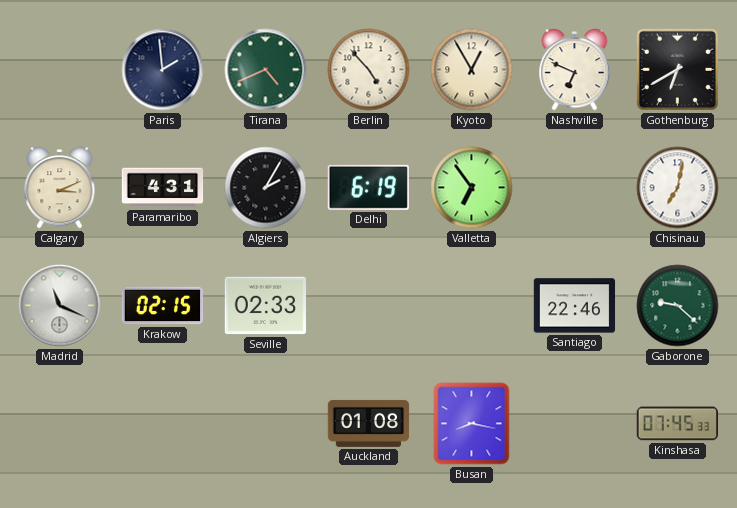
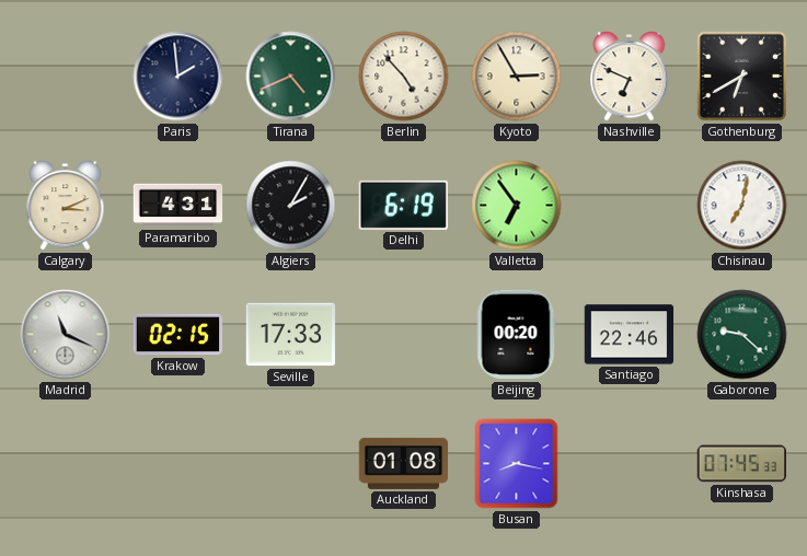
Kyoto: 12:55 -> 2:55 (517, 77)
Seville: 02:33 -> 17:33 (291, 335)
Beijing: none -> 00:20 (516, 335)
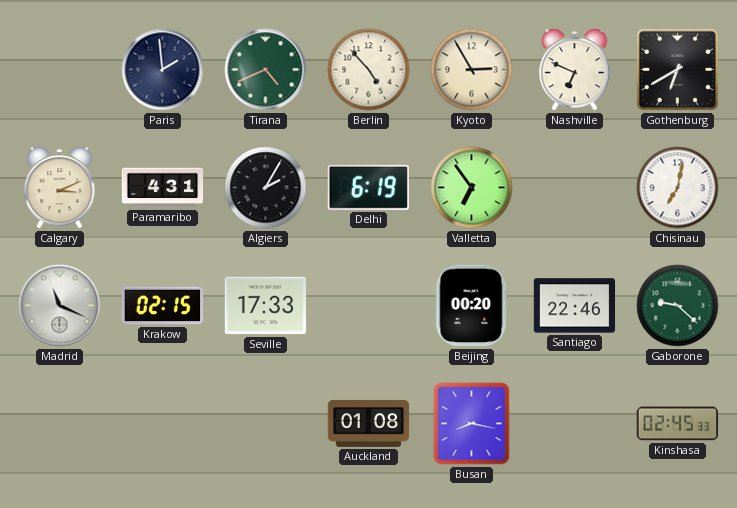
Kinshasa: 07:45 -> 02:45 (678, 424)
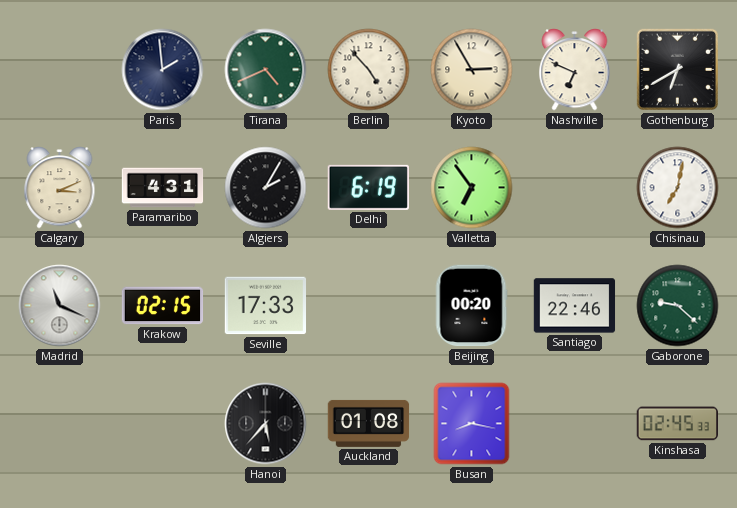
Hanoi: none -> 5:37 (266, 424)
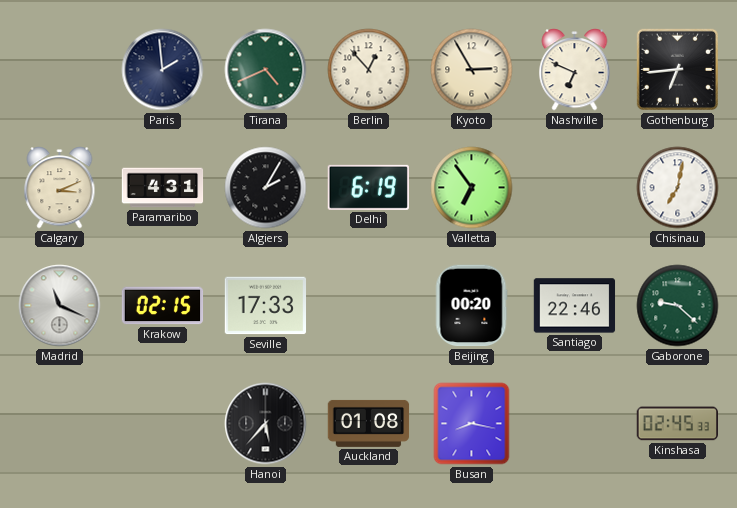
Berlin: 4:53 -> 12:53 (369, 70)
Gothenburg: 6:40 -> 6:44 (677, 69)
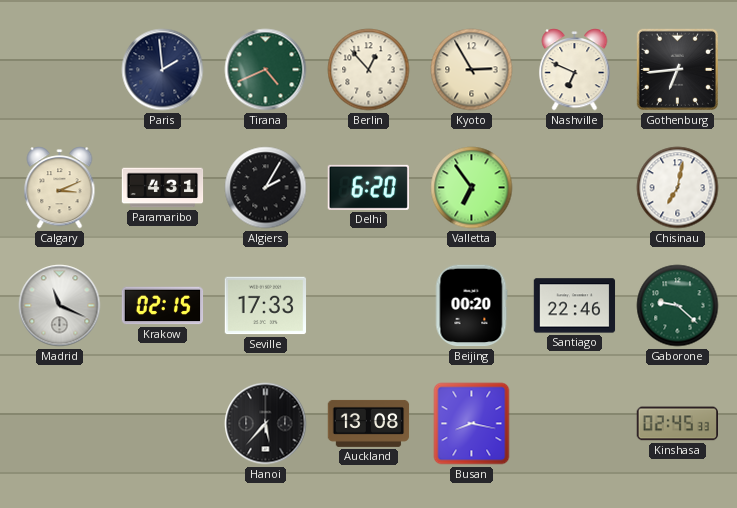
Delhi: 6:19 -> 6:20 (368, 187)
Auckland: 01:08 -> 13:08 (369, 423)
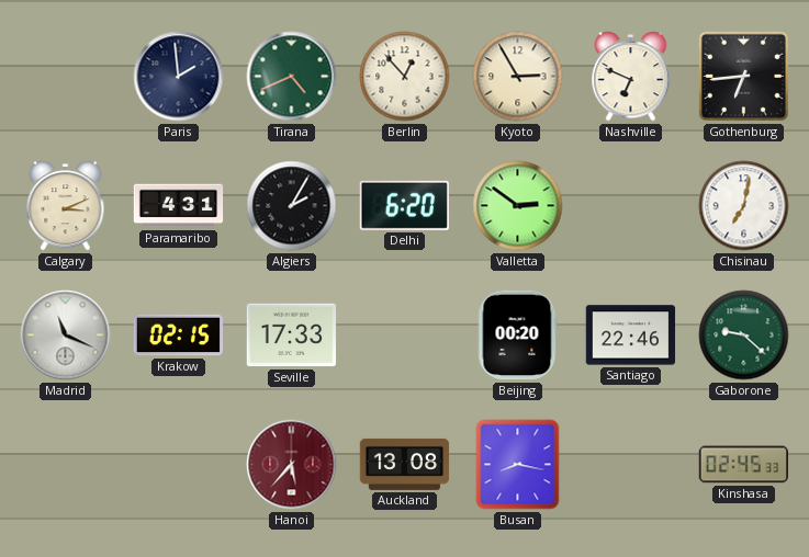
Valletta: 6:54 -> 2:51 (518, 206)
Hanoi dial: black -> burgundy (292, 465)
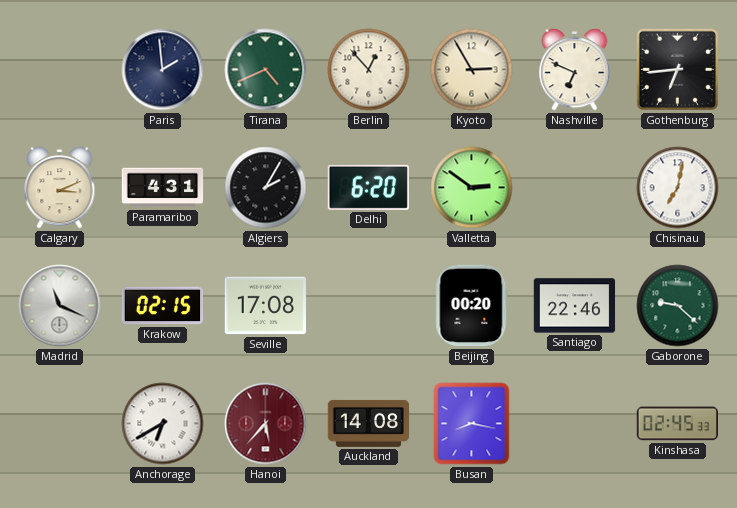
Seville: 17:33 -> 17:08 (266, 306)
Anchorage: none -> 6:40 (163, 424)
Auckland: 13:08 -> 14:08 (369, 423)
